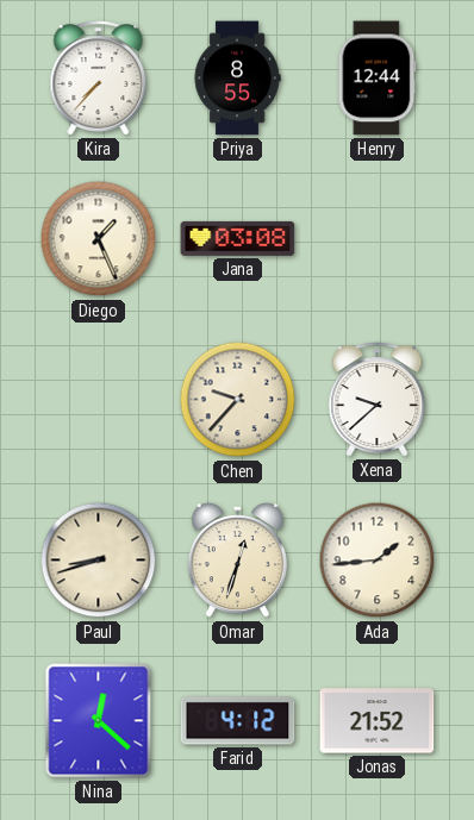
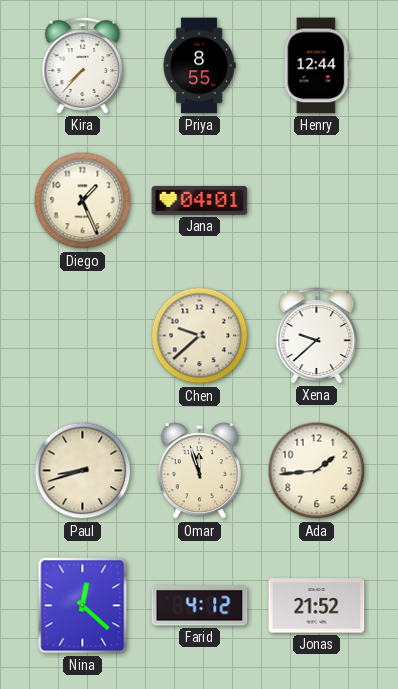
Jana: 03:08 -> 04:01 (200, 200)
Chen: 9:37 -> 9:38 (200, 336)
Omar: 12:33 -> 11:57 (199, 471)
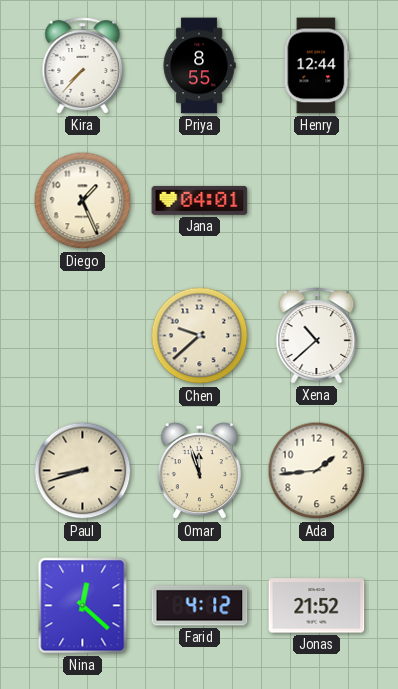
Xena: 9:38 -> 10:38 (317, 336)
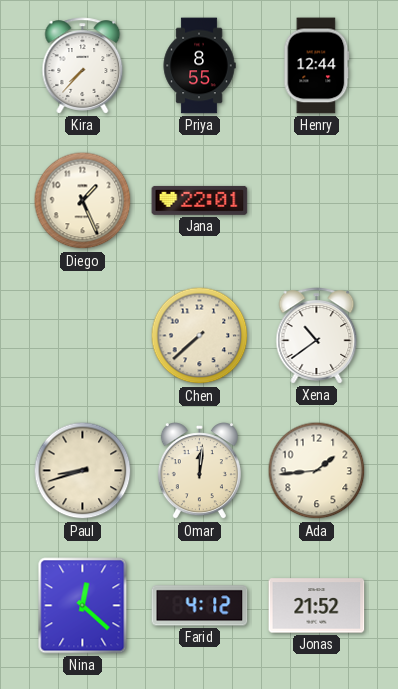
Jana: 04:01 -> 22:01 (200, 200)
Chen: 9:38 -> 7:38 (200, 336)
Xena: 10:38 -> 10:39 (317, 336)
Omar: 11:57 -> 12:01 (199, 471)
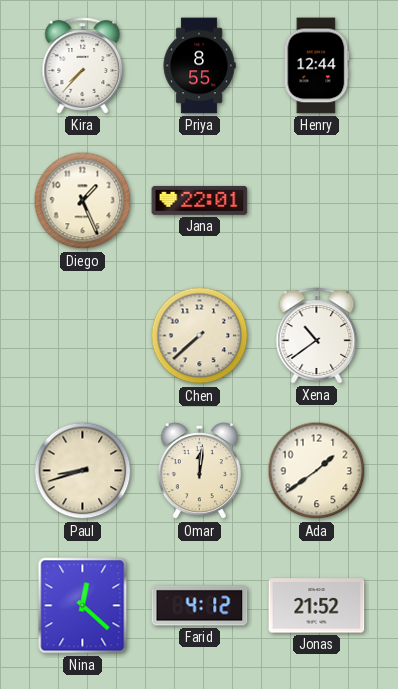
Ada: 1:44 -> 1:39 (317, 471)
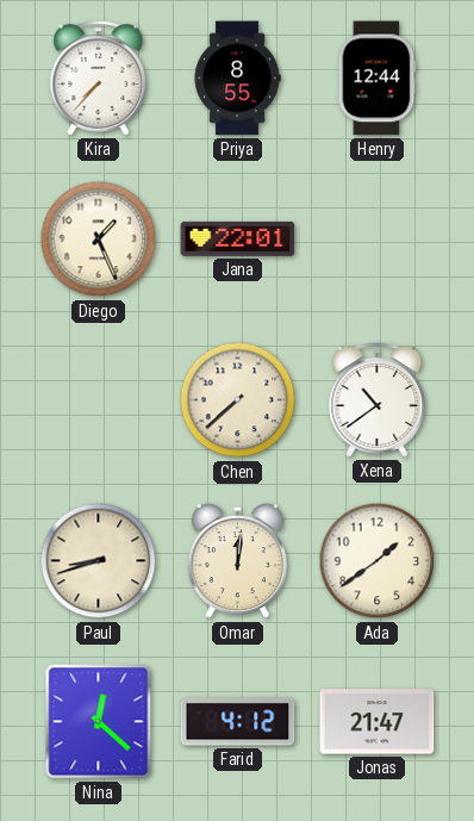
Jonas: 21:52 -> 21:47 (378, 722)
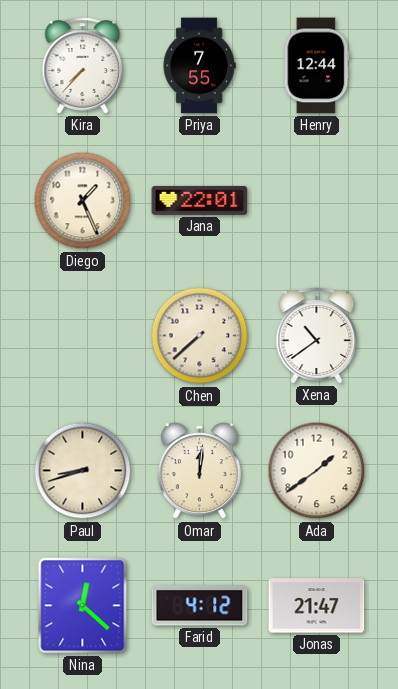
Priya: 8:55 -> 7:55 (199, 66)
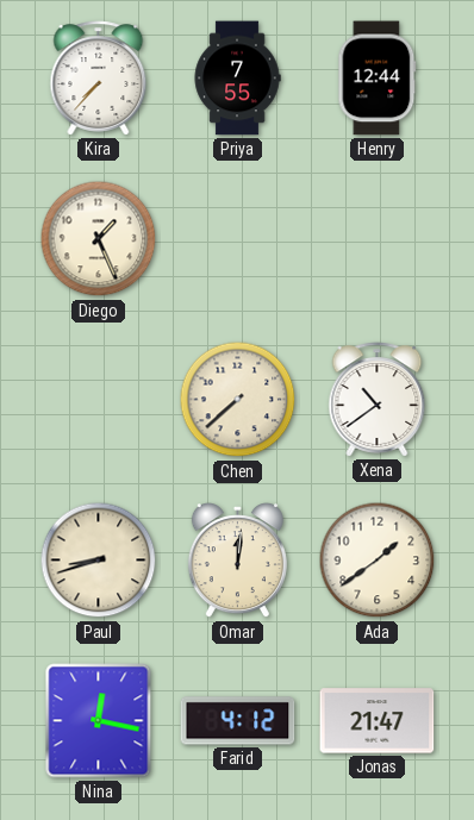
Jana: 22:01 -> none (200, 200)
Nina: 12:22 -> 12:17 (99, 721)
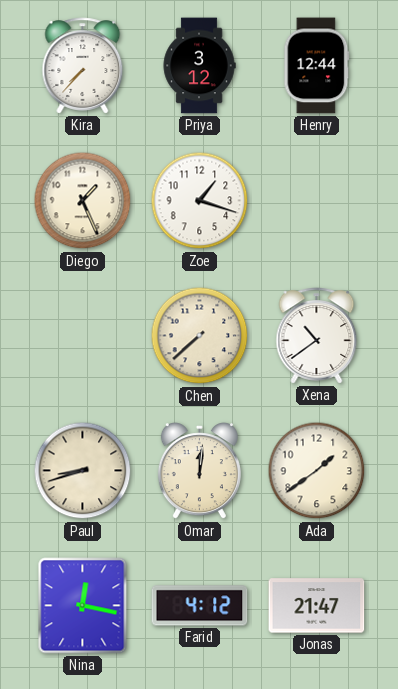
Priya: 7:55 -> 3:12 (199, 66)
Zoe: none -> 1:18 (200, 201)
